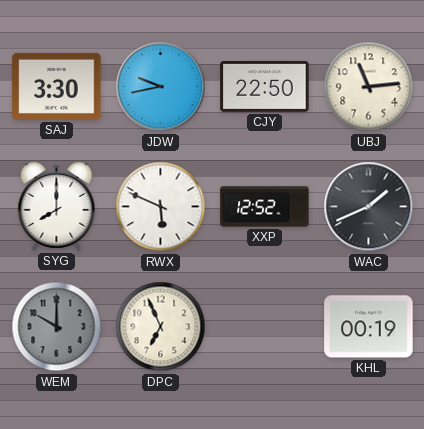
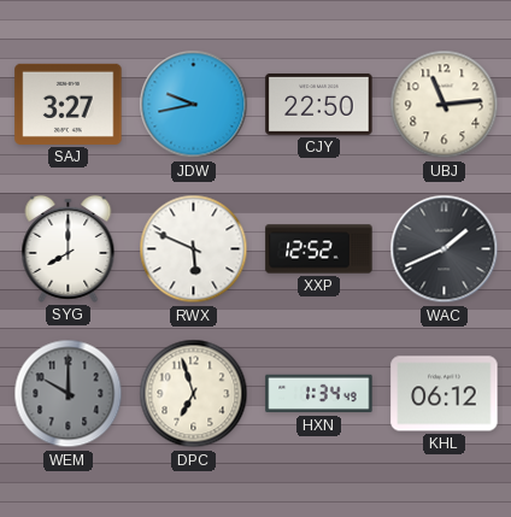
SAJ: 3:30 -> 3:27 (69, 104)
DPC: 6:56 -> 6:57 (194, 394)
HXN: none -> 1:34 (319, 394)
KHL: 00:19 -> 06:12 (445, 394)
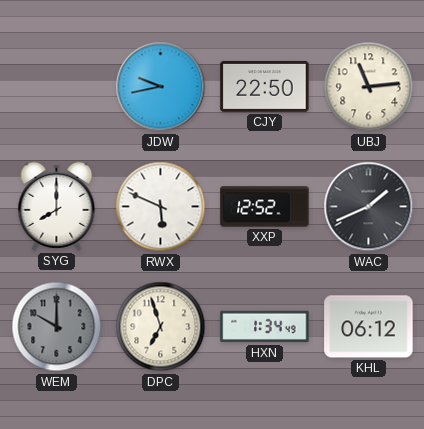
SAJ: 3:27 -> none (69, 104)
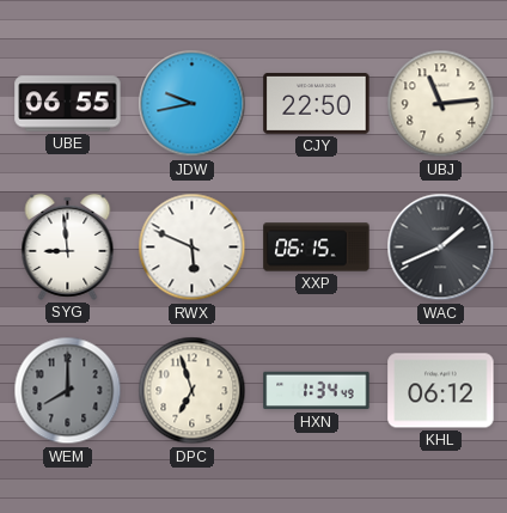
UBE: none -> 06:55 (68, 104)
SYG: 8:00 -> 8:59 (68, 246)
XXP: 12:52 -> 06:15 (317, 248)
WEM: 10:00 -> 8:00 (68, 391)
